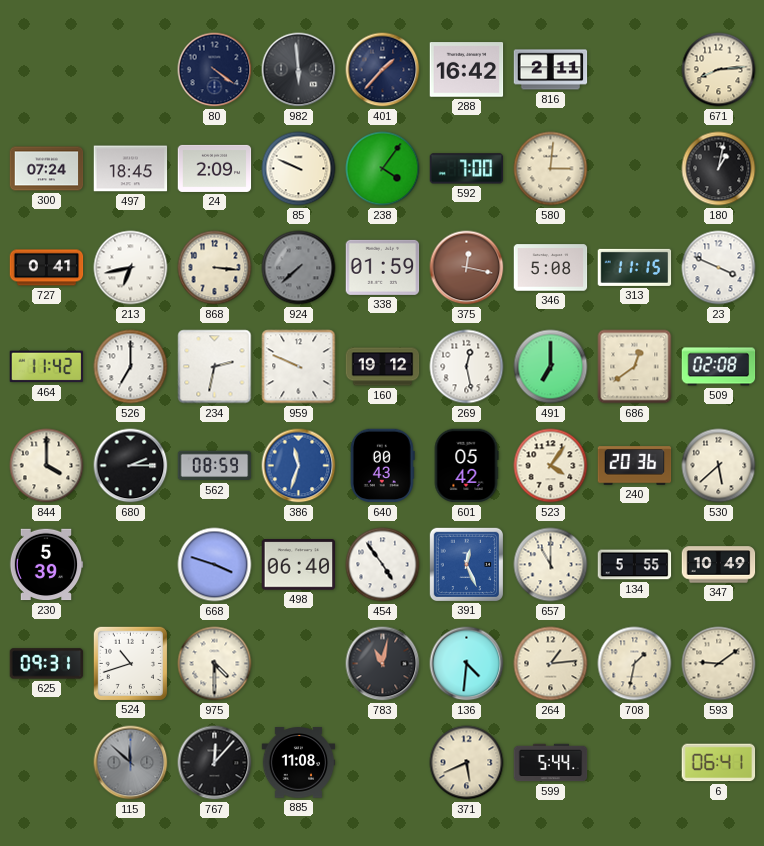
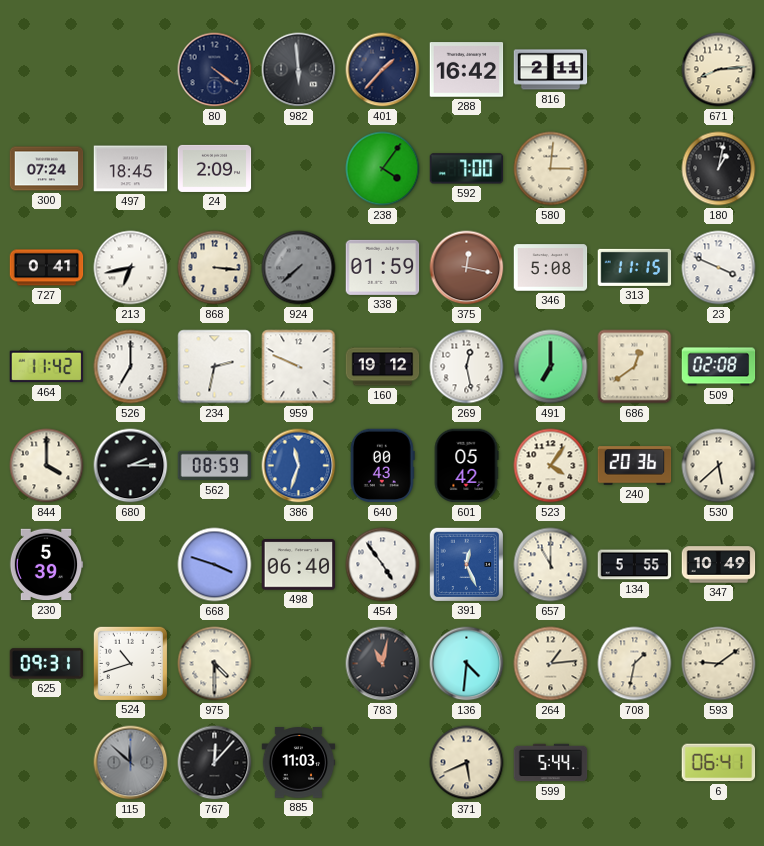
85: 9:49 -> none (299, 169)
885: 11:08 -> 11:03 (299, 763)
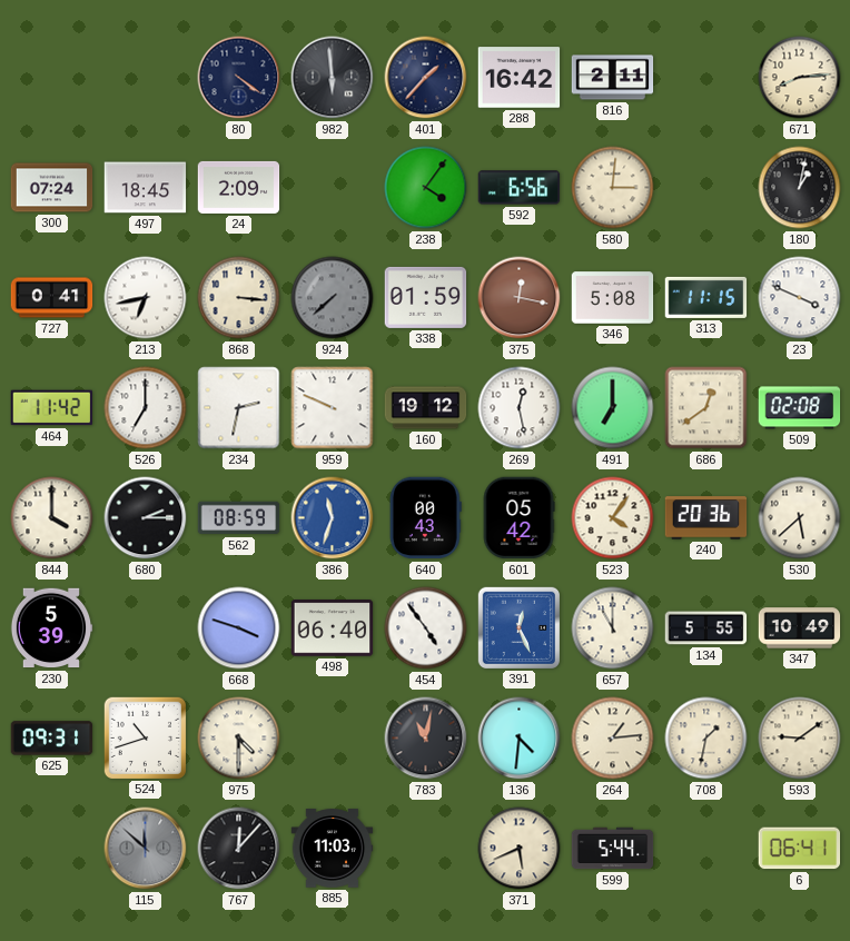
592: 7:00 -> 6:56 (520, 188)
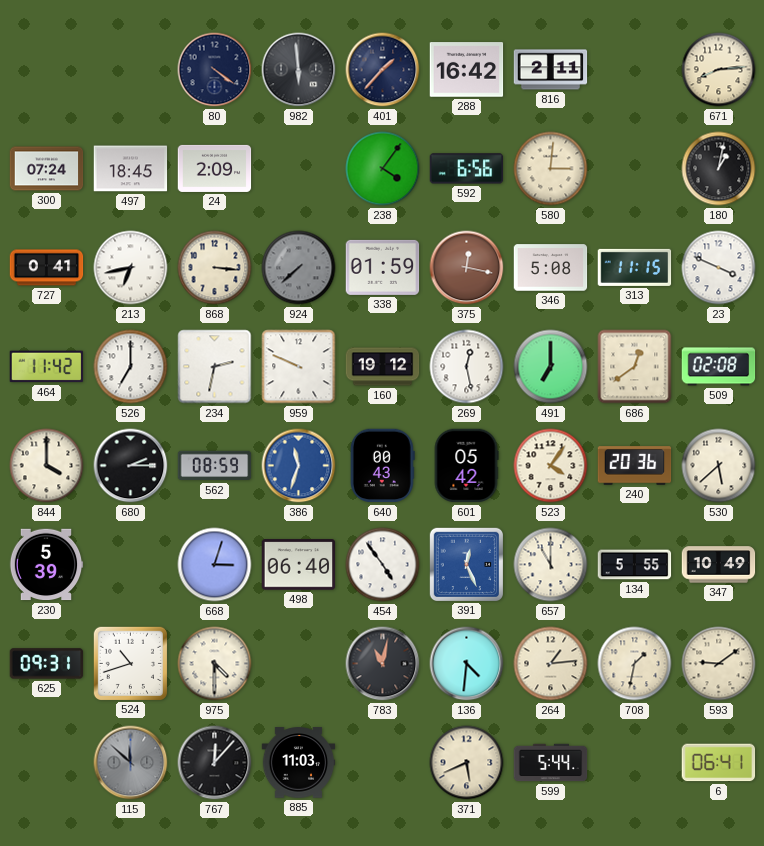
668: 3:48 -> 3:03 (215, 565)
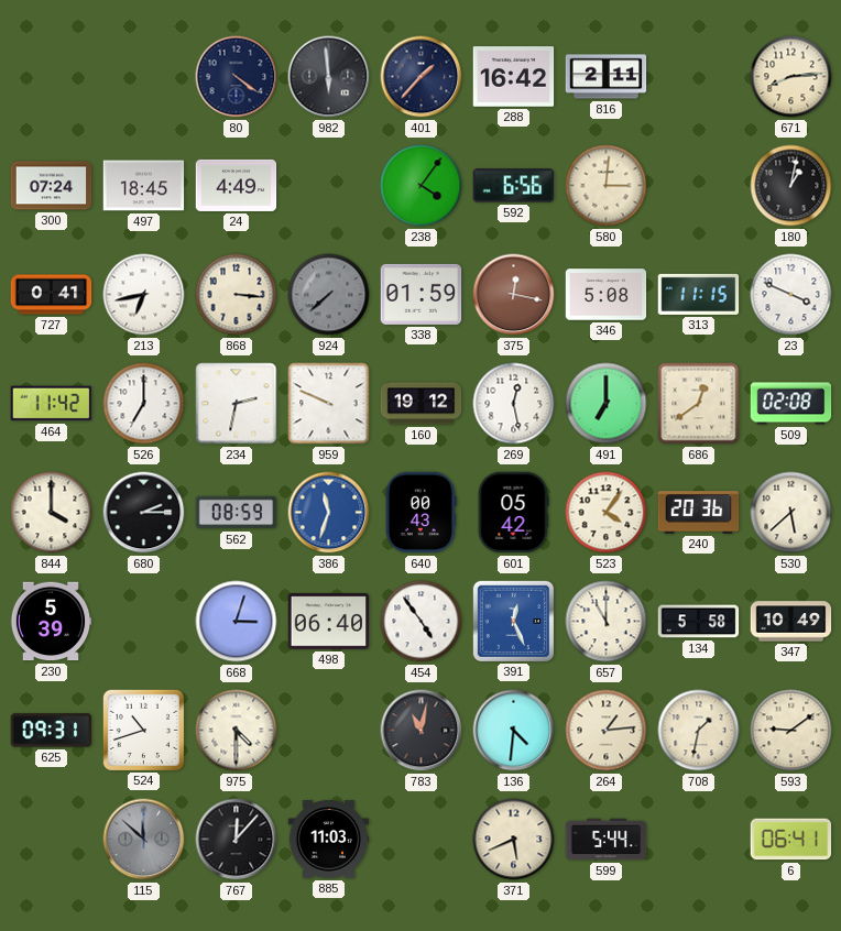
24: 2:09 -> 4:49 (237, 185)
134: 5:55 -> 5:58 (699, 622)
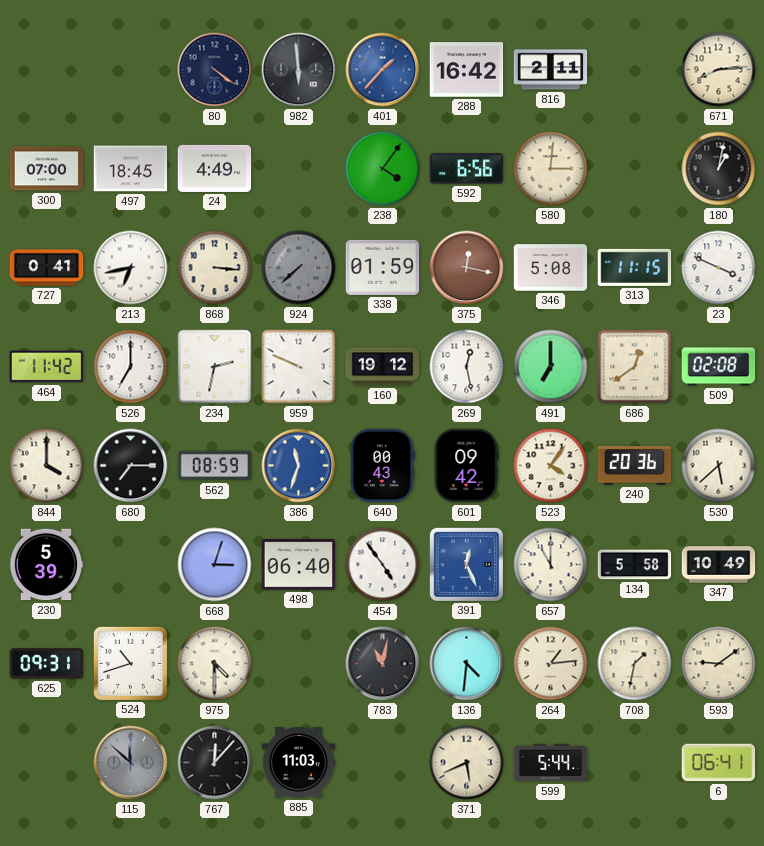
401 dial: navy -> blue (383, 70)
300: 07:24 -> 07:00 (47, 169)
680: 2:15 -> 7:15 (131, 466)
601: 05:42 -> 09:42 (466, 466)
